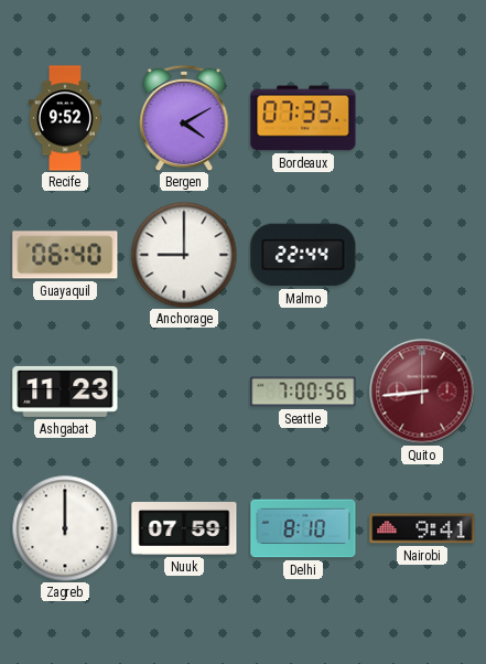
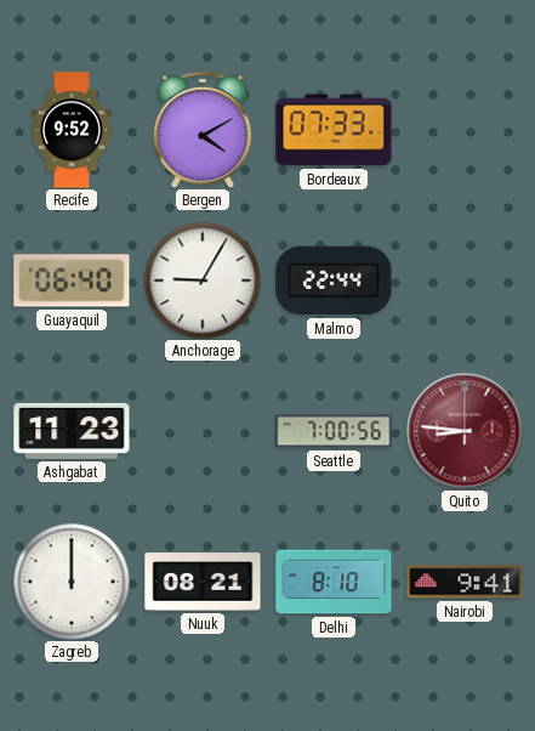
Anchorage: 9:00 -> 9:05 (203, 280)
Quito: 8:44 -> 8:46 (465, 431)
Nuuk: 07:59 -> 08:21 (203, 583)
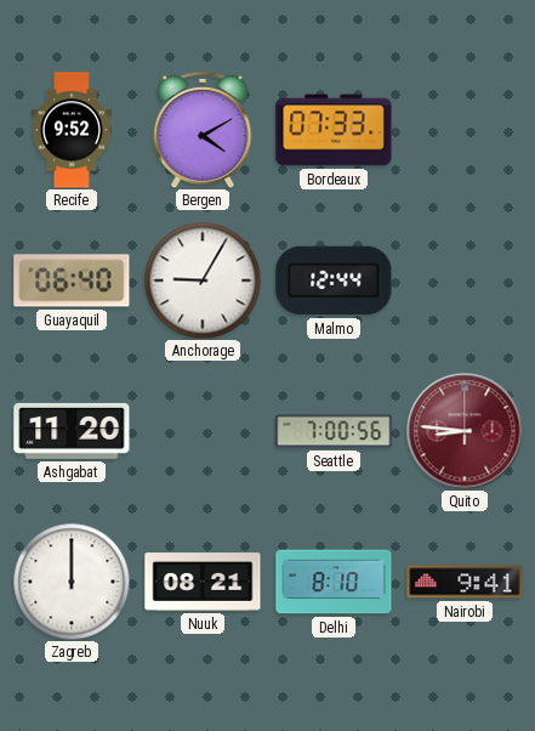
Malmo: 22:44 -> 12:44 (334, 280)
Ashgabat: 11:23 -> 11:20 (72, 431)
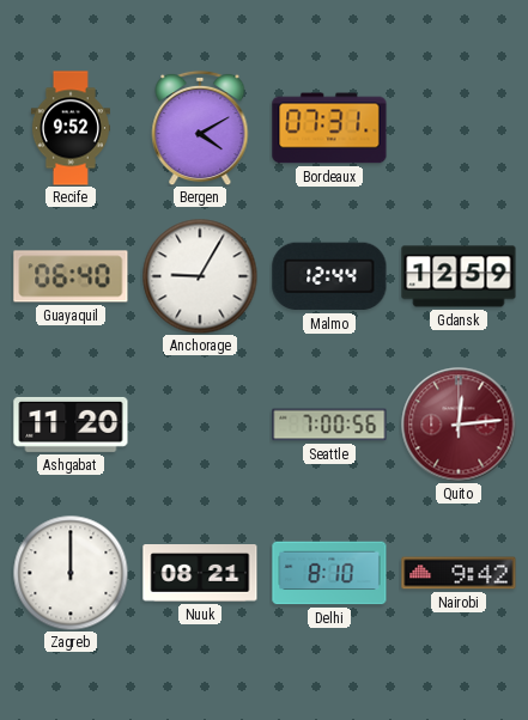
Bordeaux: 07:33 -> 07:31 (329, 128)
Gdansk: none -> 12:59 (459, 276)
Quito: 8:46 -> 12:14 (459, 425)
Nairobi: 9:41 -> 9:42 (459, 573)
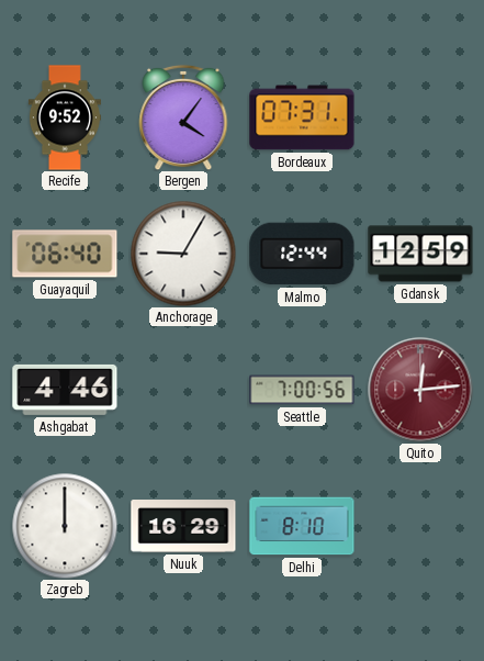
Bergen: 4:10 -> 4:06 (183, 117)
Ashgabat: 11:20 -> 4:46 (65, 390)
Nuuk: 08:21 -> 16:29 (183, 527)
Nairobi: 9:42 -> none (459, 573)
